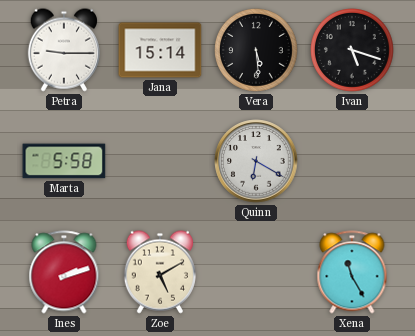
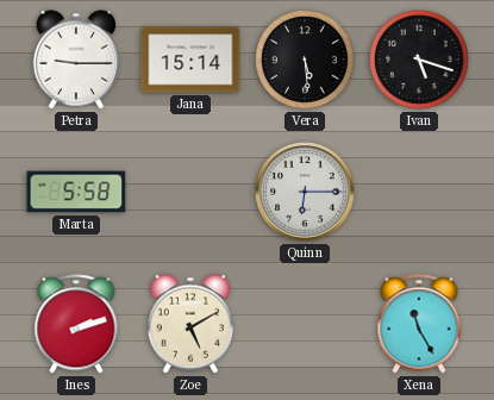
Quinn: 6:20 -> 6:15 (305, 192)
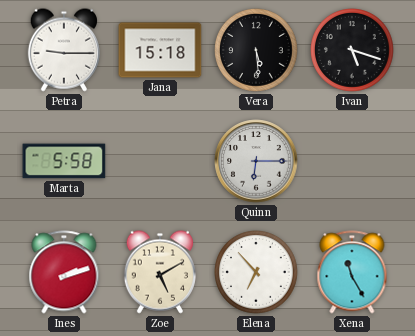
Jana: 15:14 -> 15:18 (160, 50)
Elena: none -> 6:53 (257, 273)
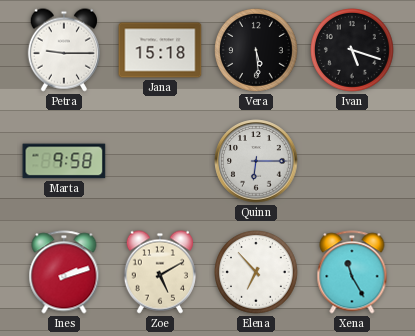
Marta: 5:58 -> 9:58 (64, 161)
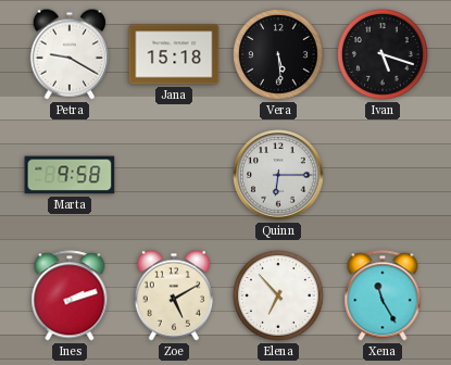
Petra: 9:15 -> 9:20 (70, 54)
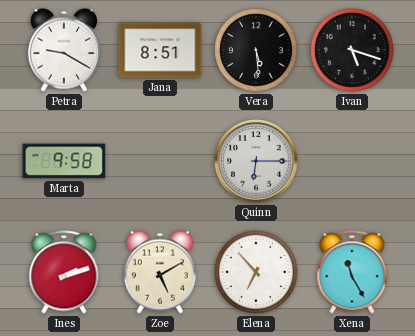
Jana: 15:18 -> 8:51 (160, 50)
